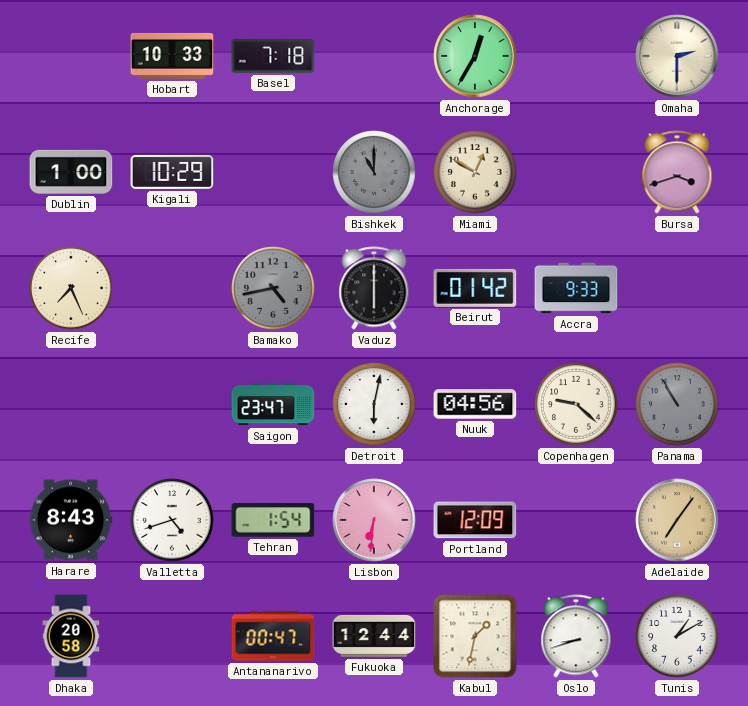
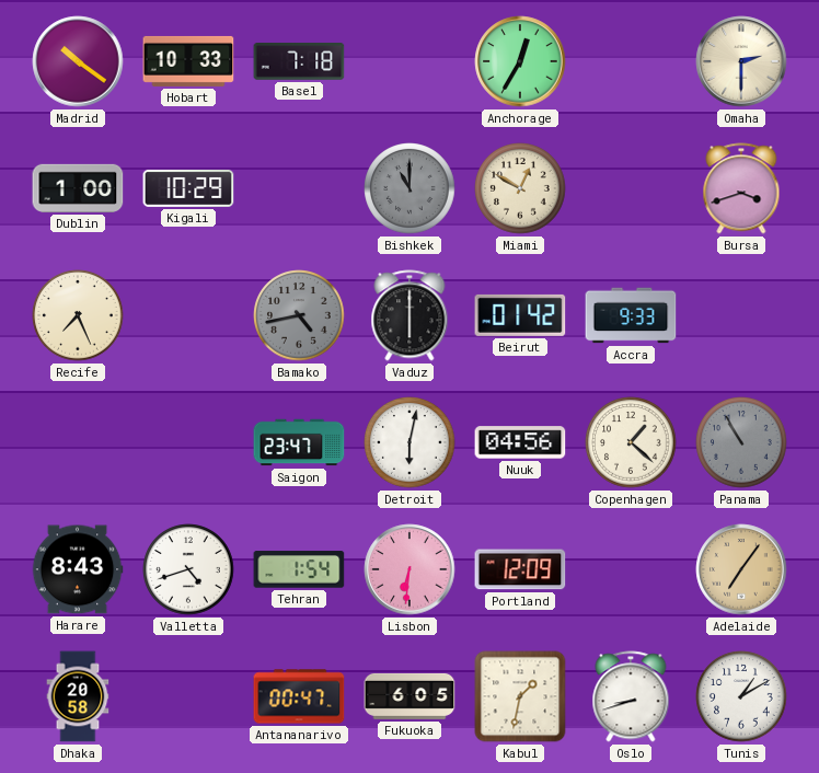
Madrid: none -> 10:21 (78, 61)
Copenhagen: 9:22 -> 1:22 (631, 442)
Fukuoka: 12:44 -> 6:05 (409, 696)
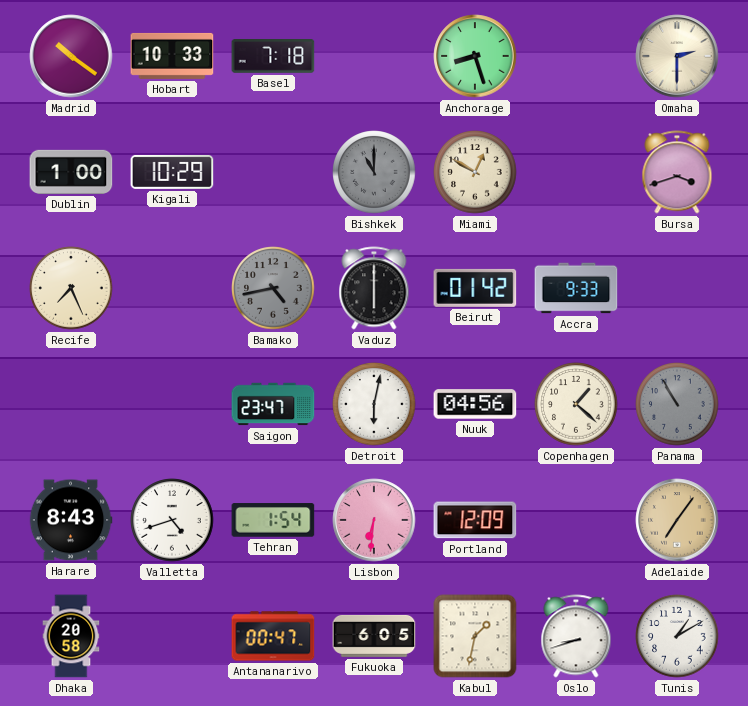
Anchorage: 12:35 -> 8:27 (475, 56)
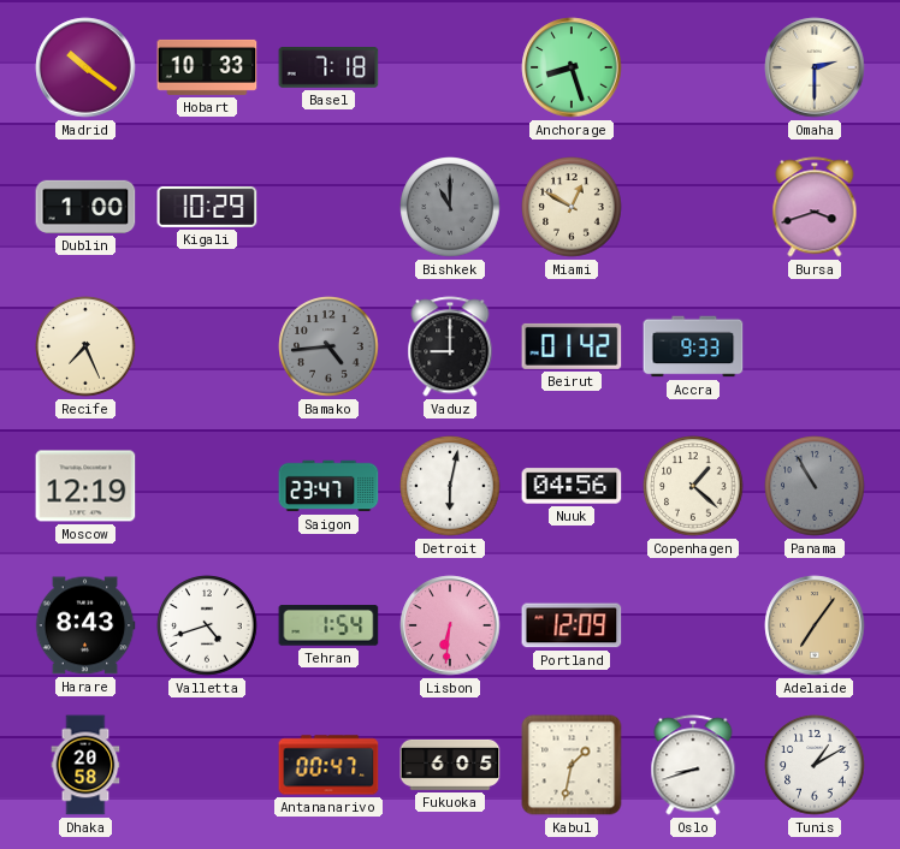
Bamako: 4:43 -> 4:44 (328, 346)
Vaduz: 6:00 -> 9:00 (450, 346)
Moscow: none -> 12:19 (85, 486)
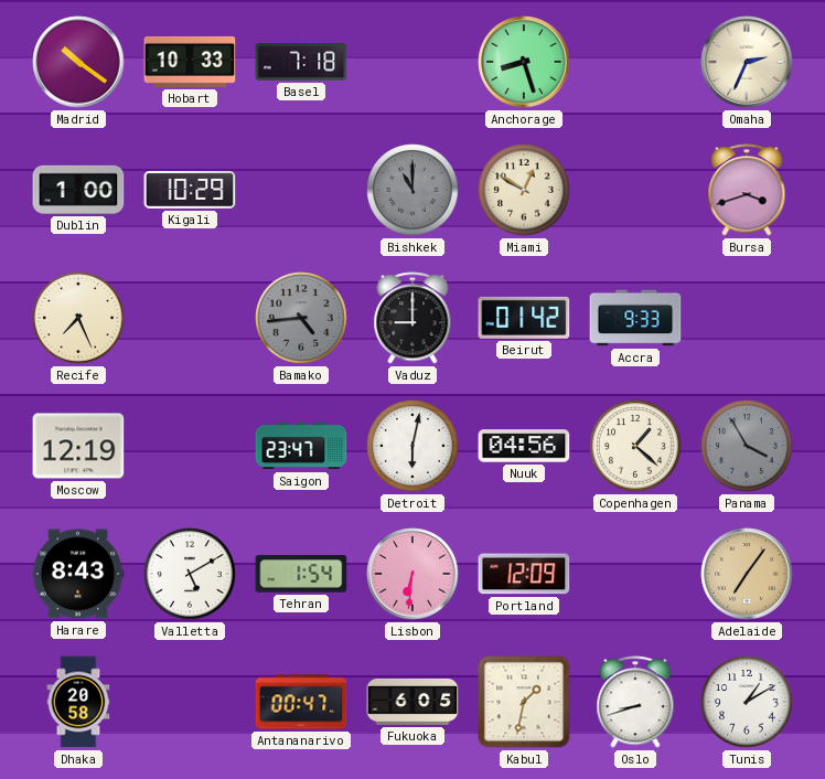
Omaha: 2:30 -> 2:34 (747, 62)
Panama: 10:55 -> 3:55 (747, 446)
Valletta: 4:42 -> 5:10 (190, 574)
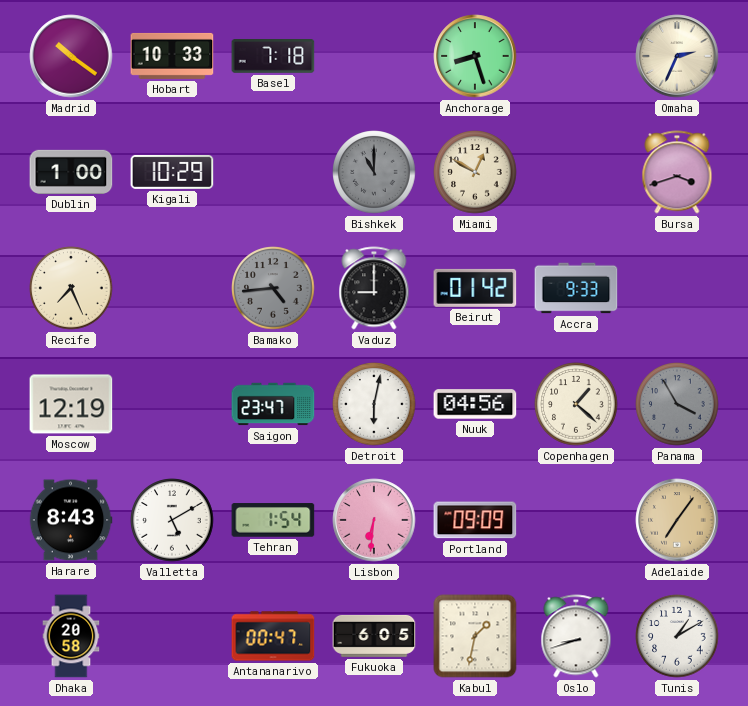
Portland: 12:09 -> 09:09 (475, 520)
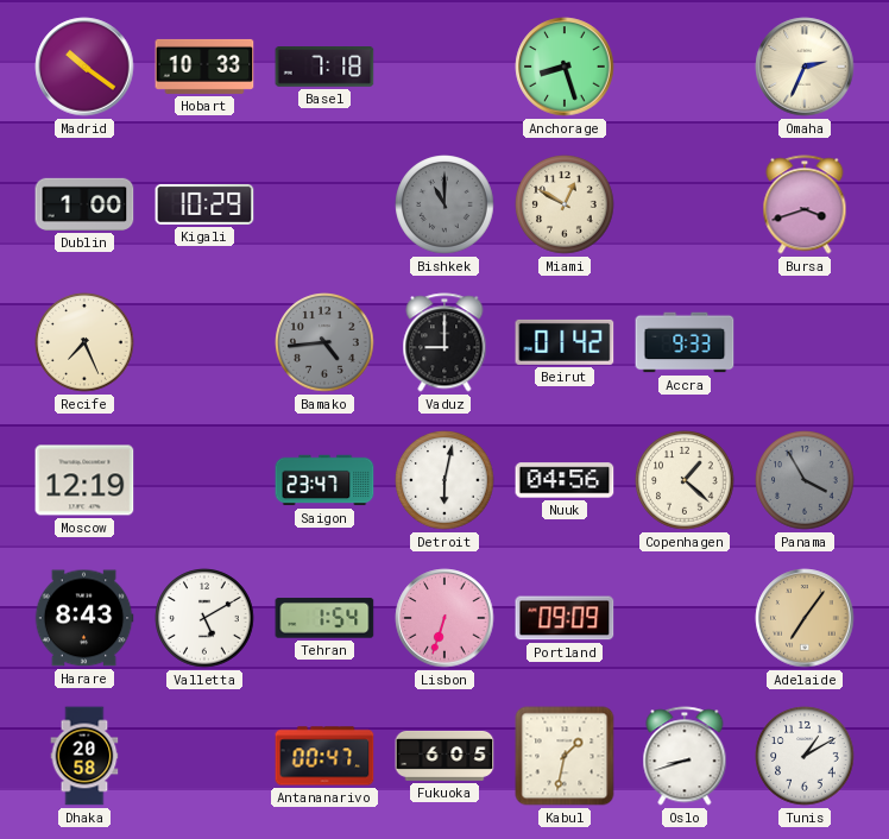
Lisbon: 6:31 -> 6:33 (444, 618)
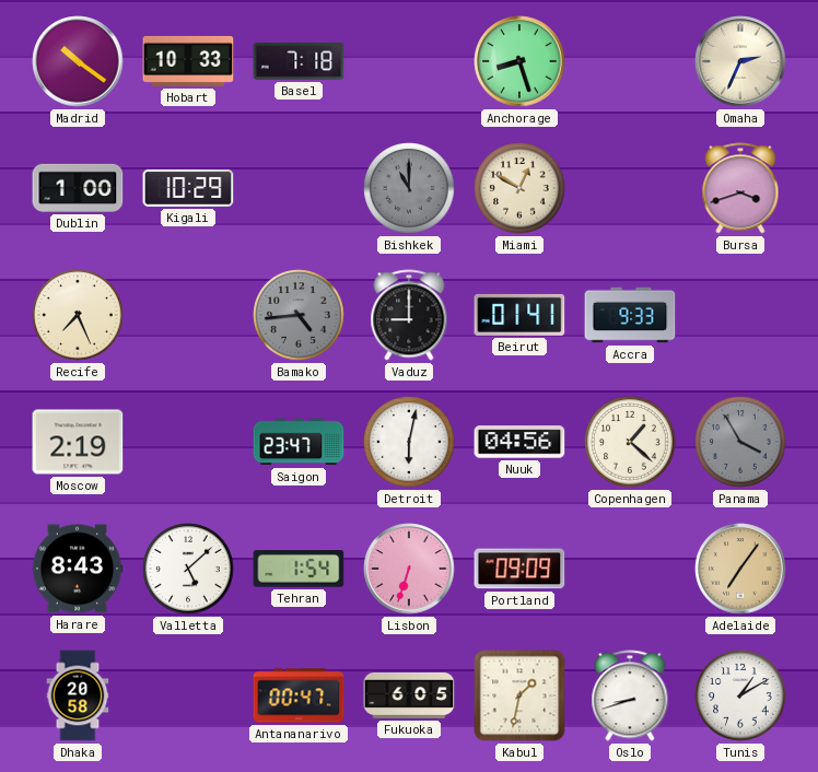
Beirut: 01:42 -> 01:41 (519, 315)
Moscow: 12:19 -> 2:19 (78, 442)
Valletta: 5:10 -> 5:08 (188, 569)
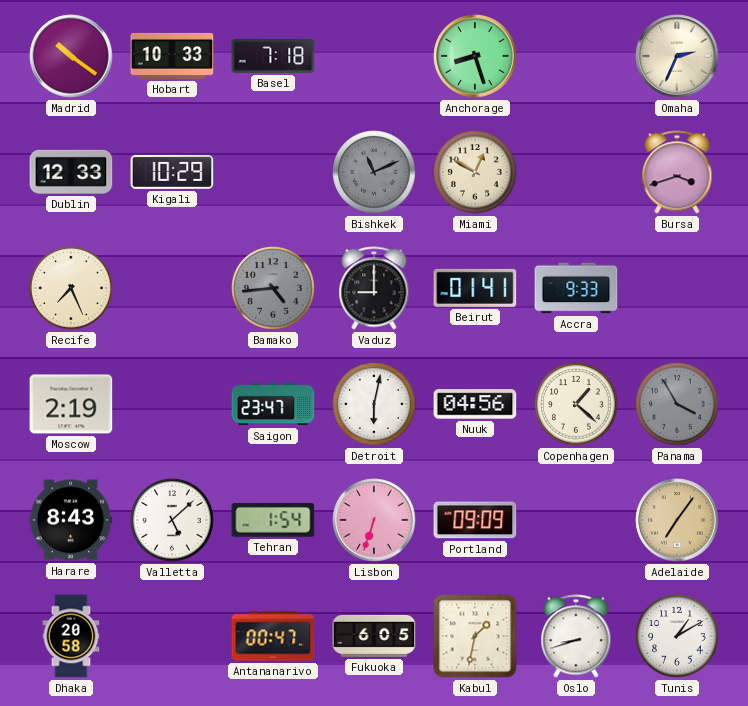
Dublin: 1:00 -> 12:33 (71, 172)
Bishkek: 11:00 -> 11:11 (374, 172)
